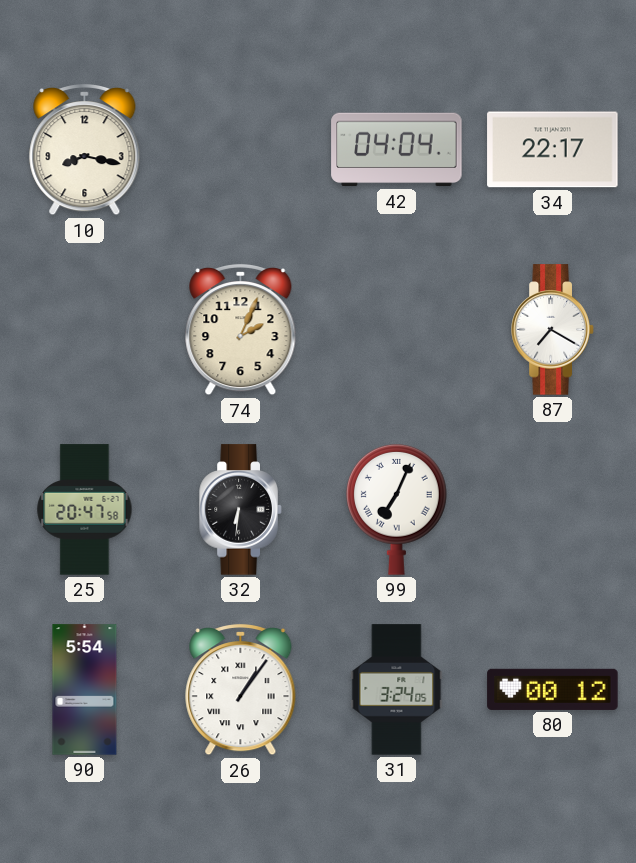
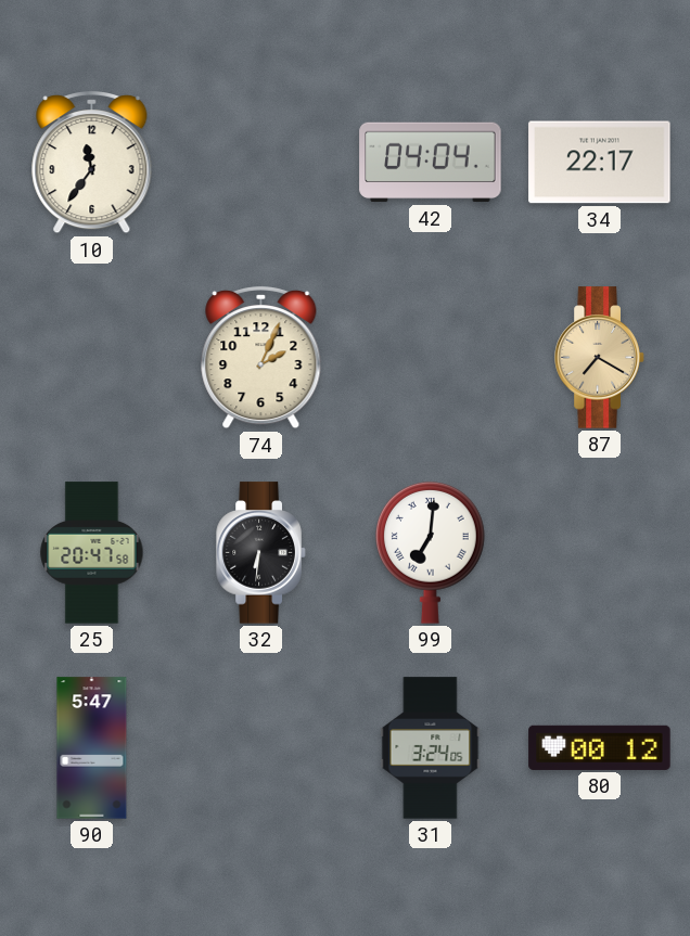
10: 8:17 -> 11:36 (92, 163)
87 dial: white -> champagne (600, 358)
99: 7:04 -> 7:01 (430, 552)
90: 5:54 -> 5:47 (92, 748)
26: 1:06 -> none (241, 690)
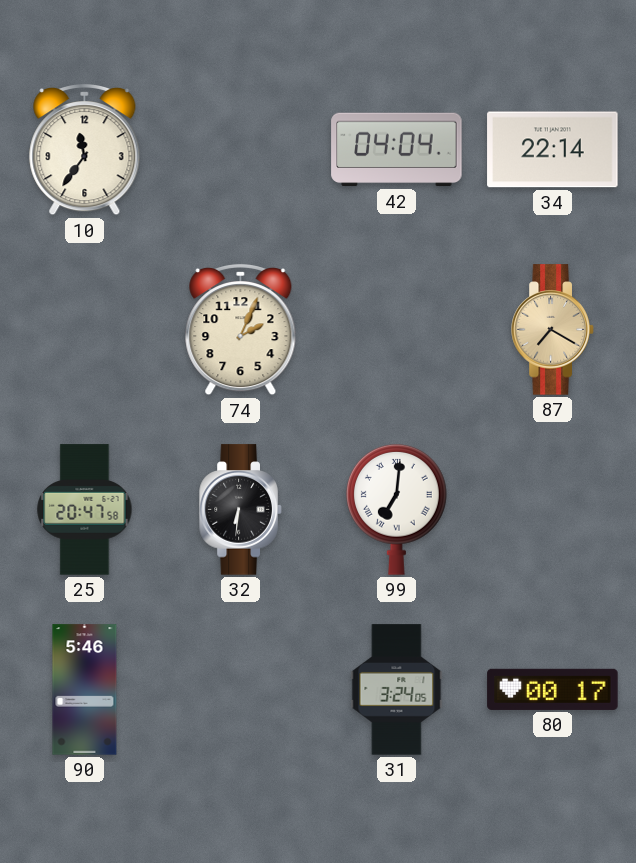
34: 22:17 -> 22:14 (553, 150)
90: 5:47 -> 5:46 (85, 690)
80: 00:12 -> 00:17 (553, 689)
